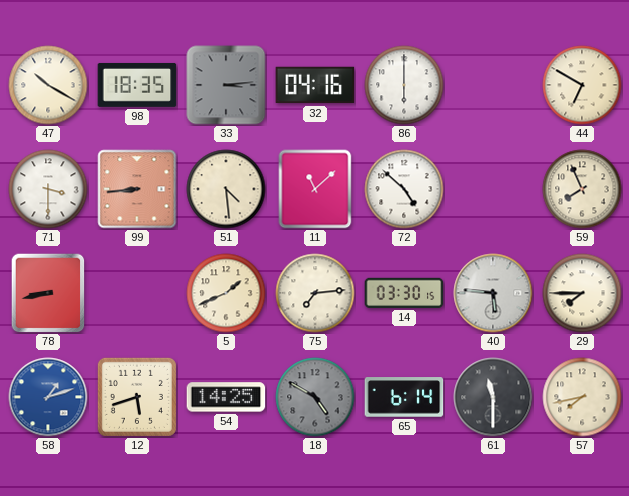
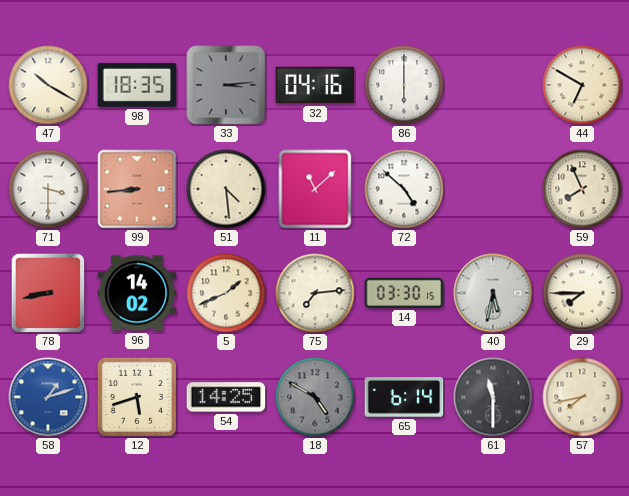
96: none -> 14:02 (137, 293)
40: 5:46 -> 5:32 (493, 293)
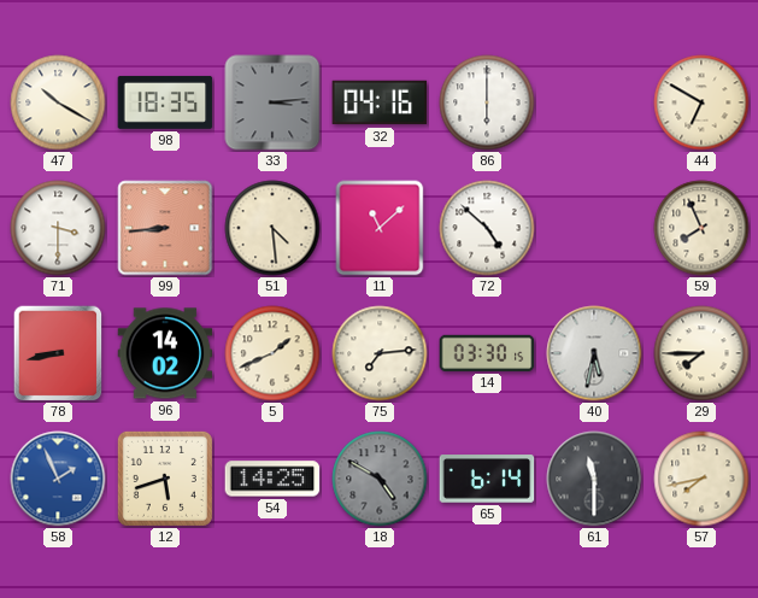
58: 1:12 -> 1:56 (58, 479)
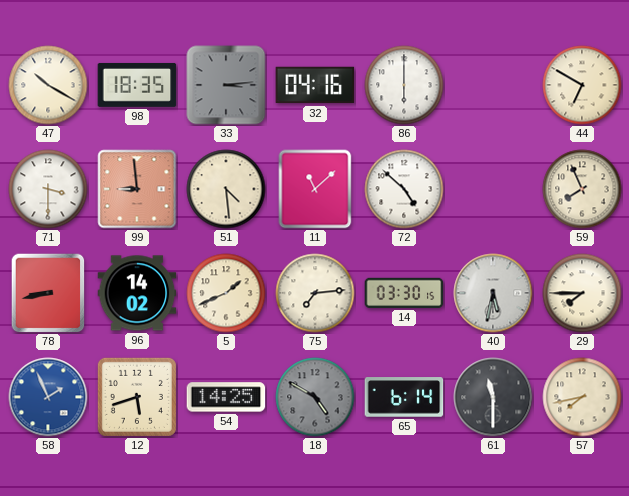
99: 8:44 -> 8:59 (137, 189)
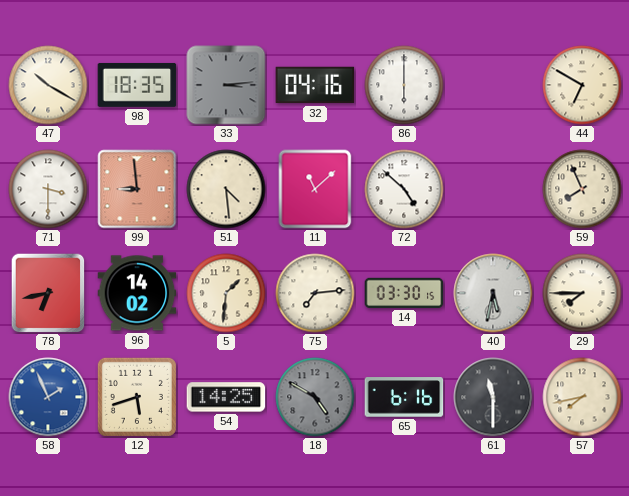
78: 8:43 -> 6:43 (48, 293)
5: 1:41 -> 1:31 (226, 293)
65: 6:14 -> 6:16 (404, 397)
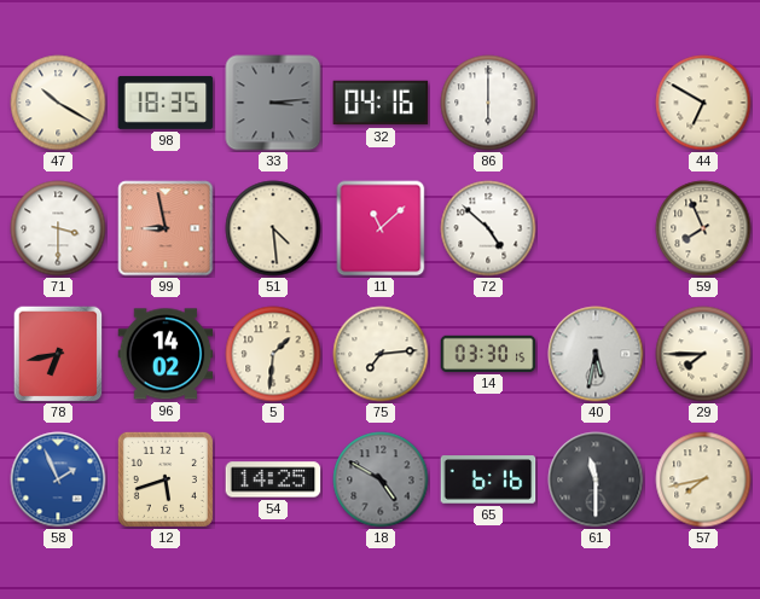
99: 8:59 -> 8:58 (166, 228)
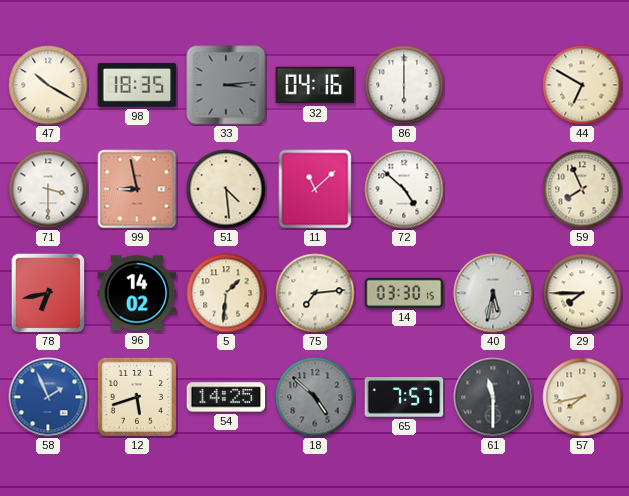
18: 4:50 -> 4:52 (315, 397)
65: 6:16 -> 7:57 (404, 397)
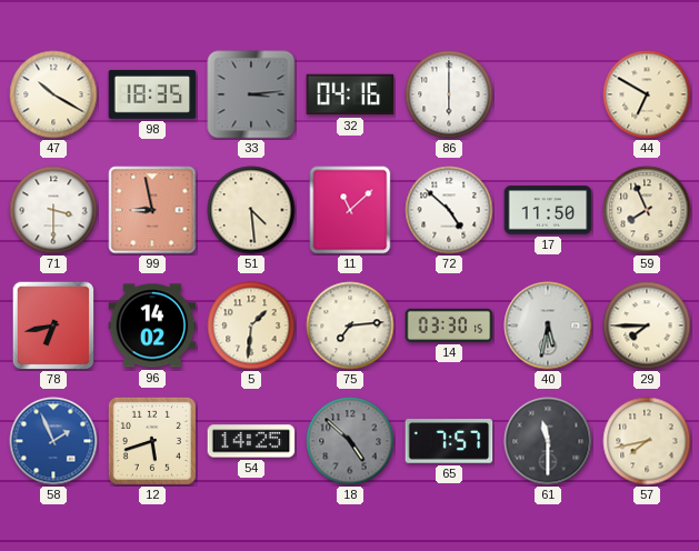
17: none -> 11:50 (548, 210)
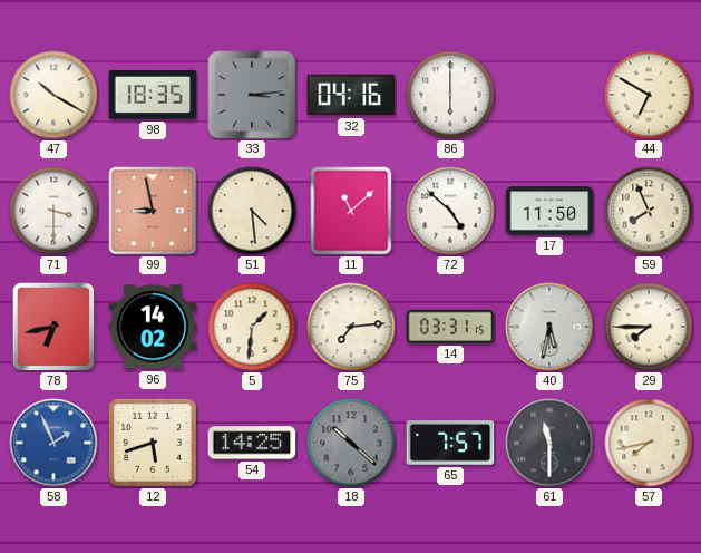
14: 03:30 -> 03:31 (450, 327)
18: 4:52 -> 10:22 (351, 443)
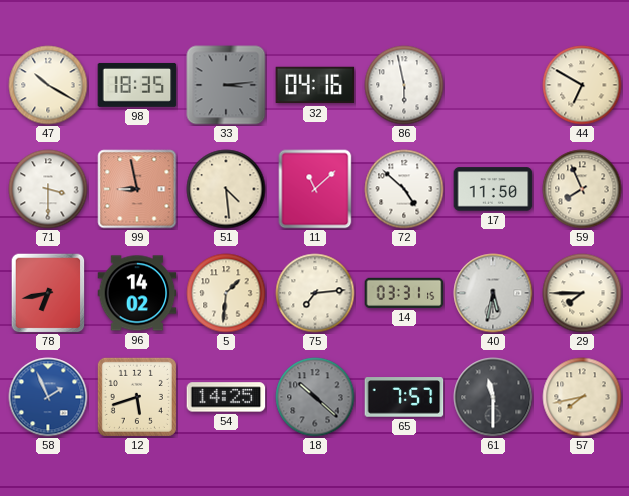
86: 6:00 -> 5:58 (404, 85)
